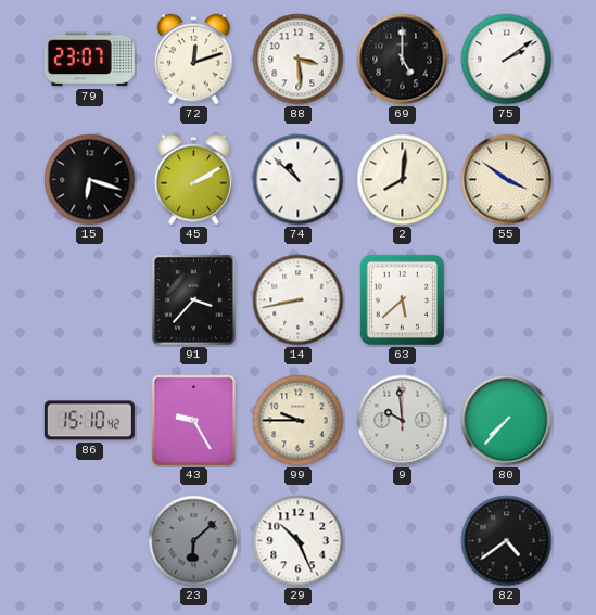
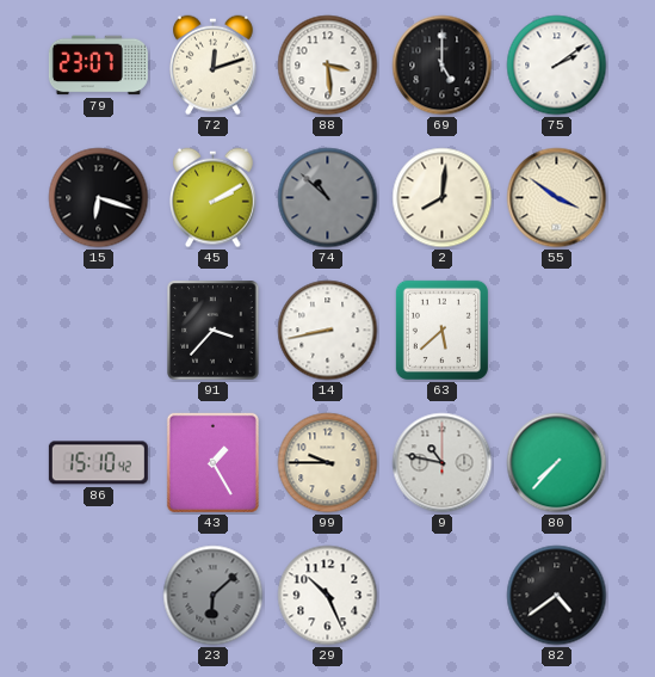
74 dial: white -> grey (328, 198)
43: 9:25 -> 1:25 (212, 462)
9: 9:59 -> 10:47 (443, 463)
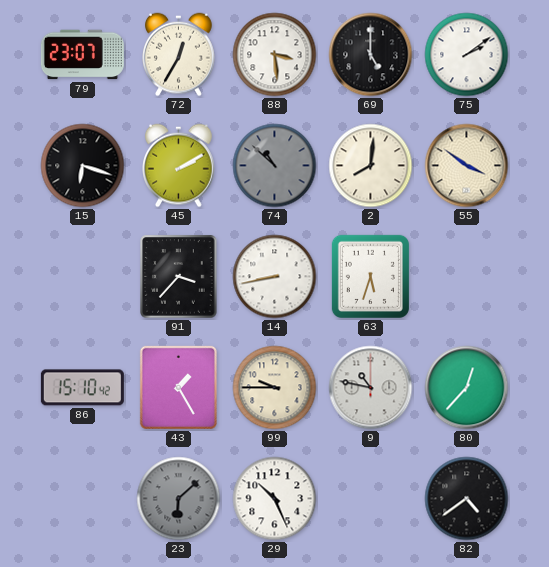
72: 12:12 -> 12:35 (179, 55)
63: 5:38 -> 5:33 (370, 276)
80: 7:37 -> 12:37 (467, 388)
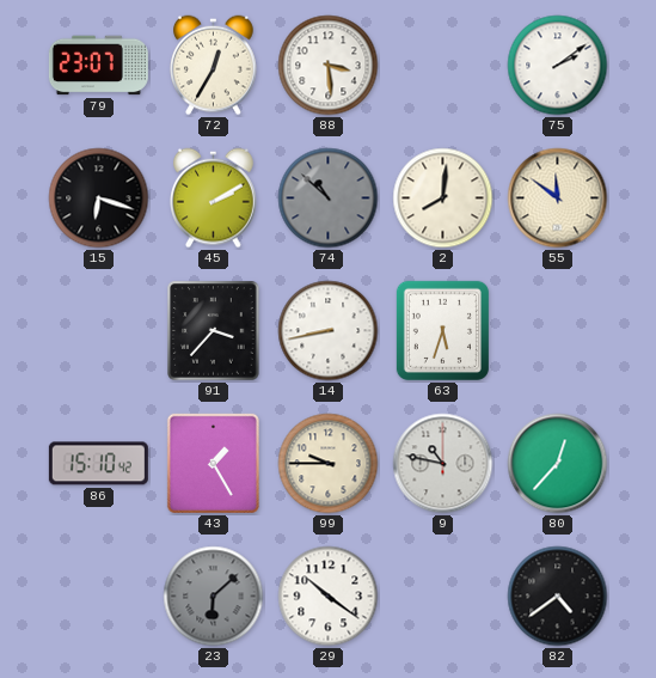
69: 5:00 -> none (371, 55)
55: 3:51 -> 11:51 (558, 198)
29: 10:26 -> 10:21 (329, 597)
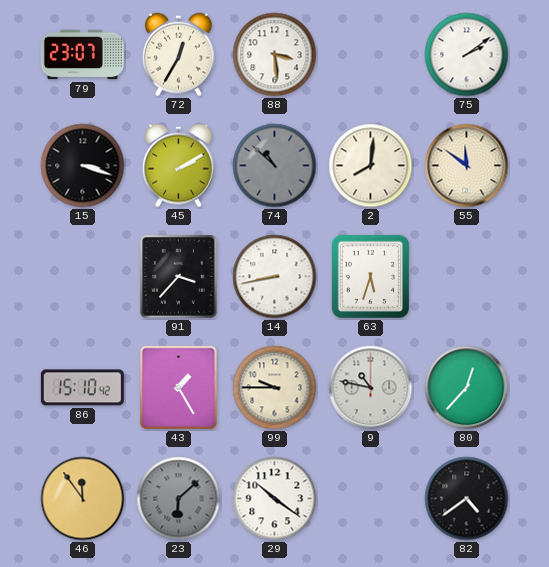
15: 6:18 -> 3:18 (83, 166)
46: none -> 11:54 (83, 499)
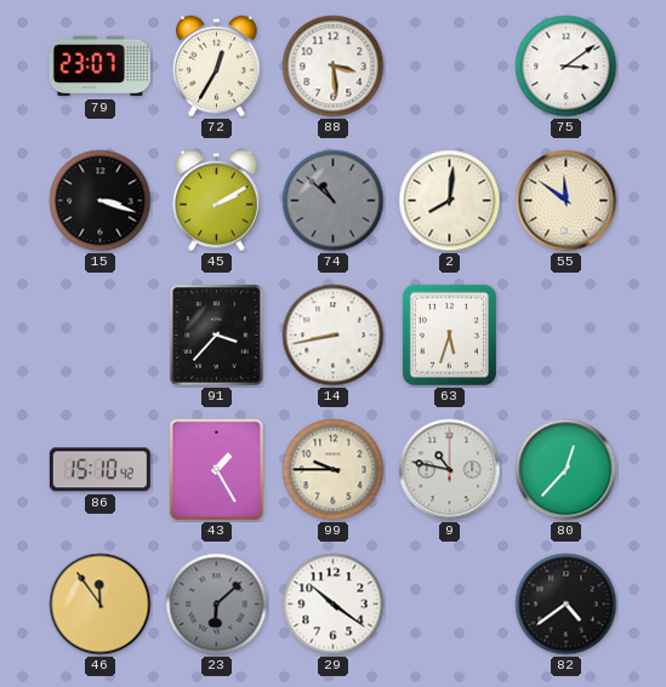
75: 2:09 -> 3:09 (567, 67)
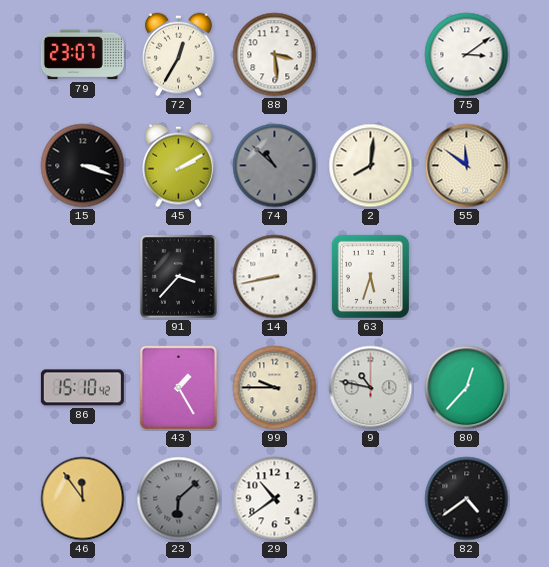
29: 10:21 -> 10:39 (275, 499)
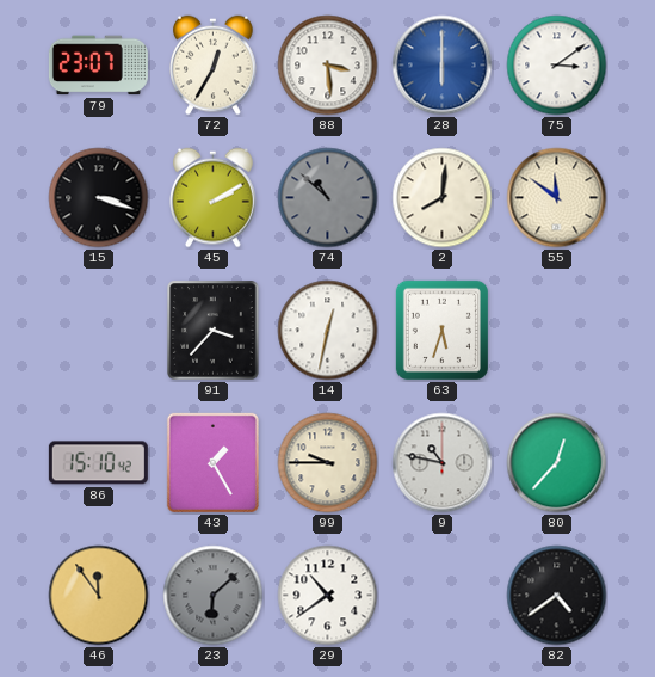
28: none -> 6:00 (443, 66)
14: 8:43 -> 12:32 (328, 331)
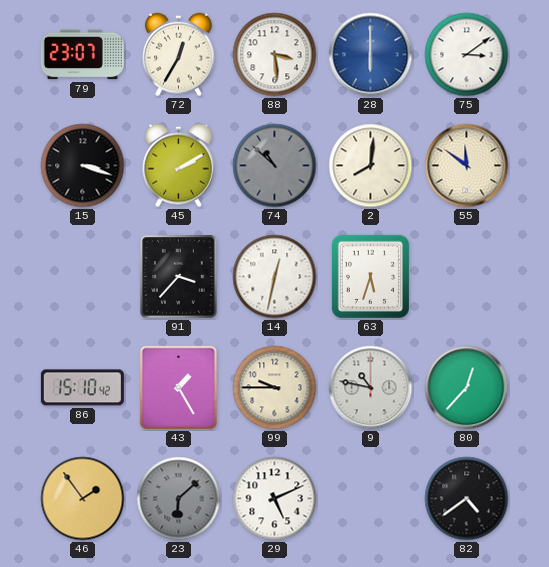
46: 11:54 -> 1:54 (83, 499)
29: 10:39 -> 5:11 (275, 499)
